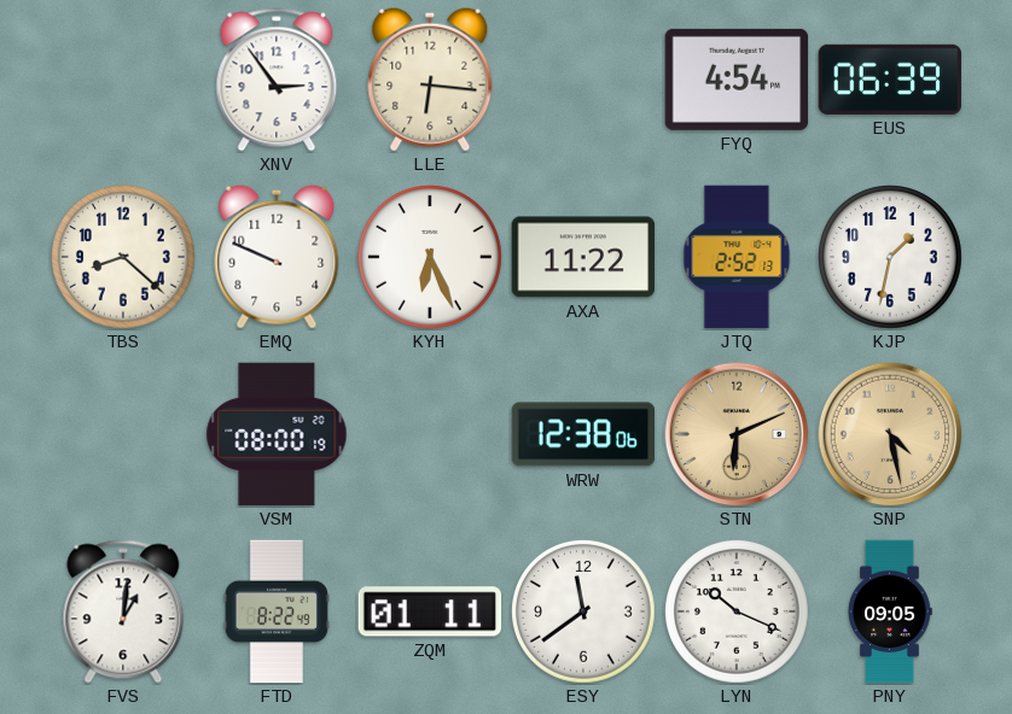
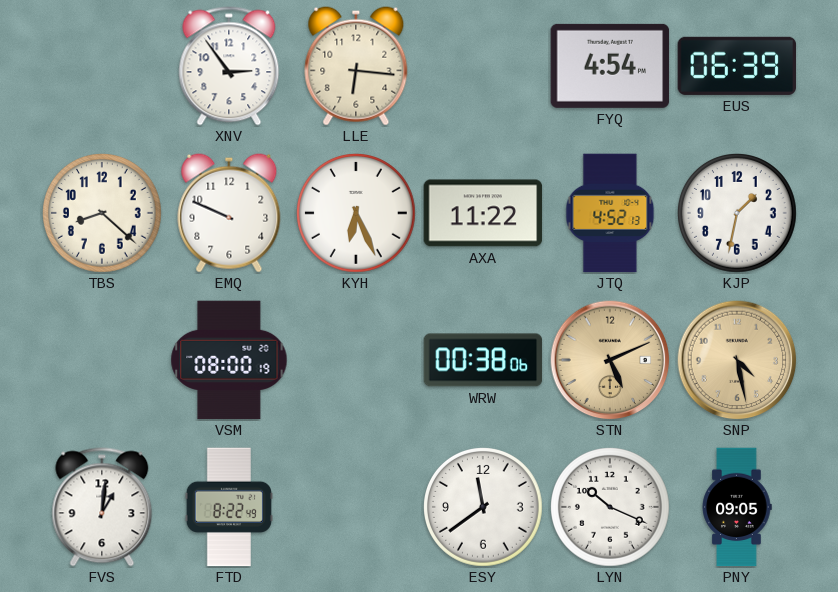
JTQ: 2:52 -> 4:52 (610, 213)
WRW: 12:38 -> 00:38 (483, 360)
STN: 6:11 -> 5:11 (610, 360)
ZQM: 01:11 -> none (430, 611)
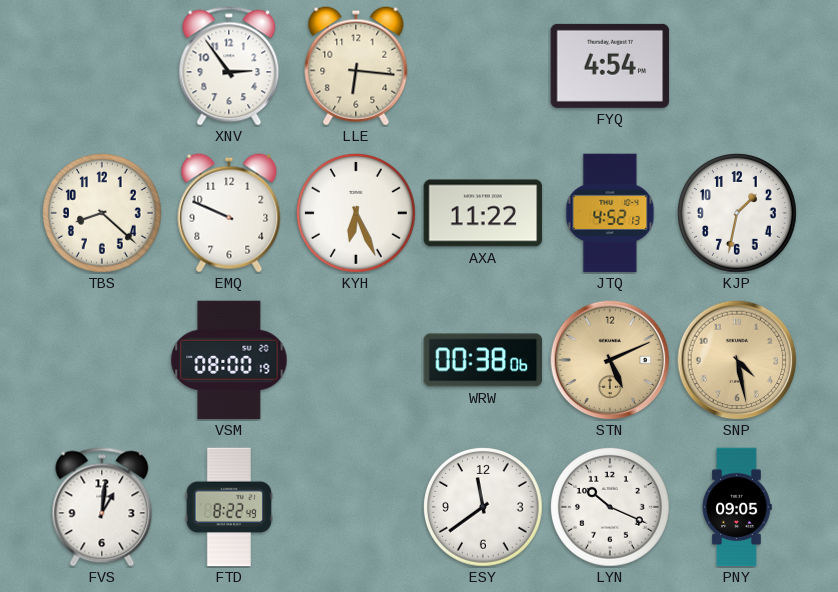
EUS: 06:39 -> none (737, 66)
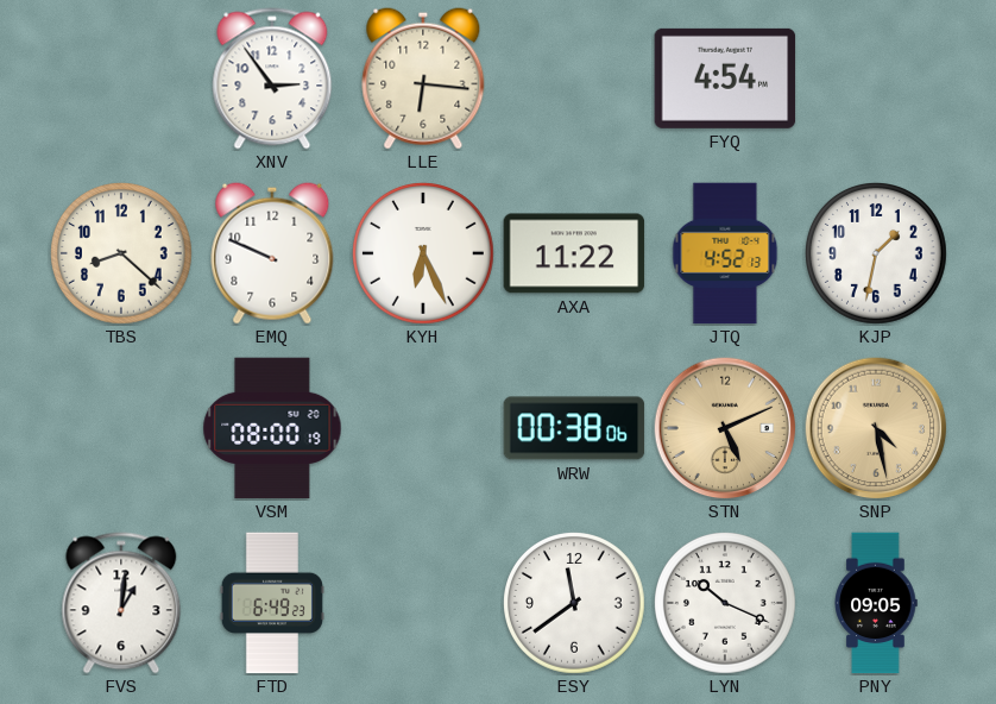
FTD: 8:22 -> 6:49 (272, 603)
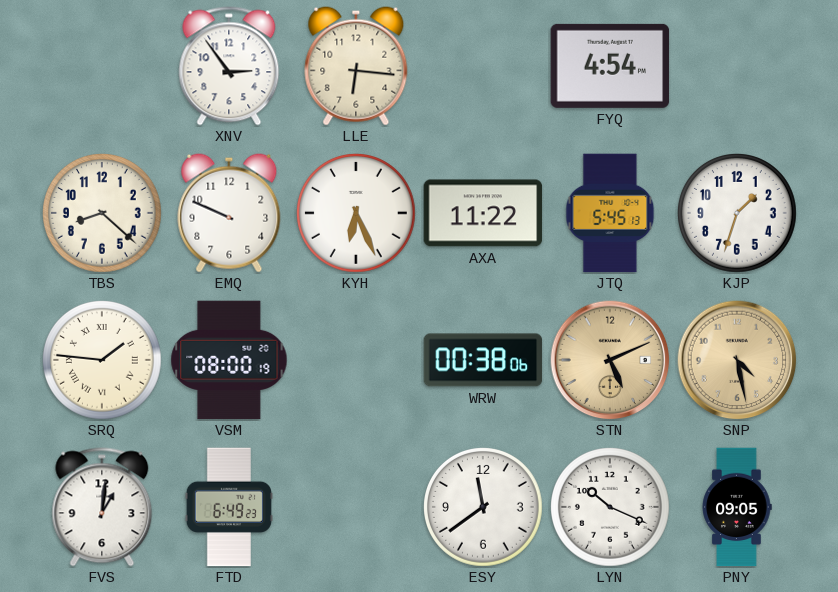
JTQ: 4:52 -> 5:45 (610, 213)
KJP: 1:32 -> 1:33 (738, 214)
SRQ: none -> 1:46 (103, 361)
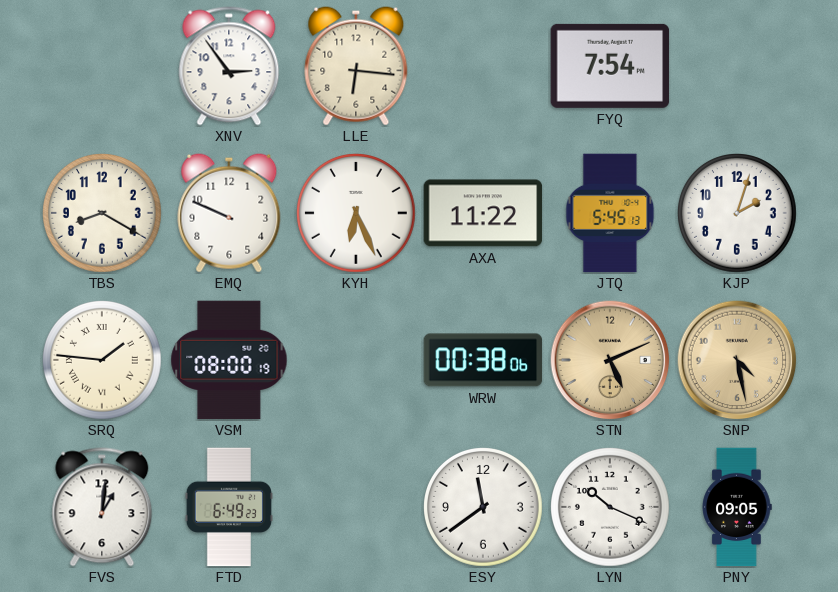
FYQ: 4:54 -> 7:54 (610, 66)
TBS: 8:22 -> 8:20 (103, 214)
KJP: 1:33 -> 2:03 (738, 214)
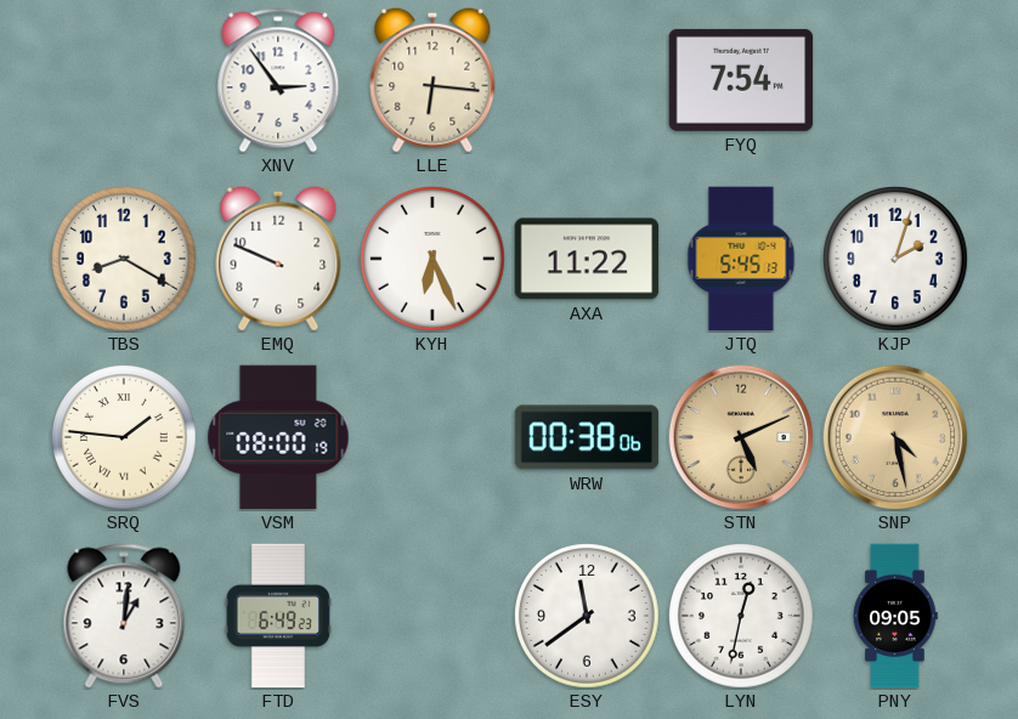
LYN: 10:19 -> 12:32 (742, 617)
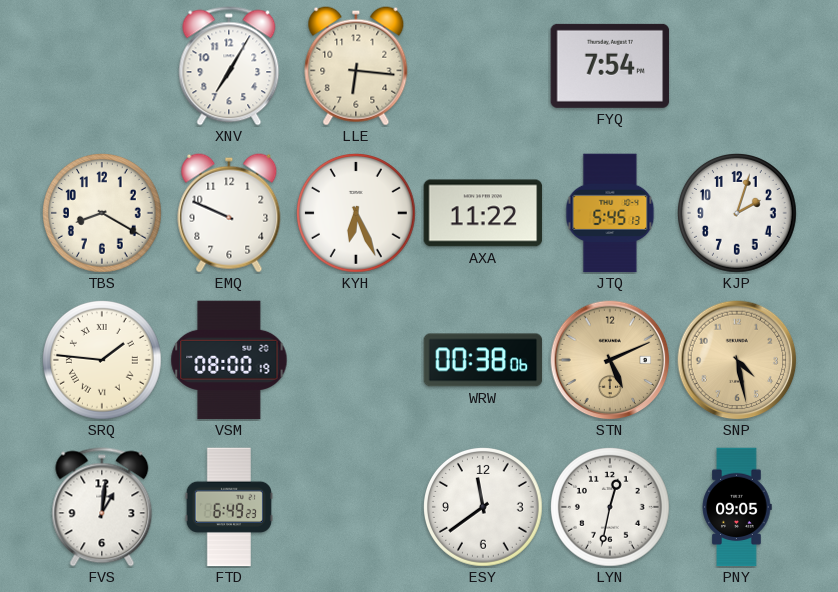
XNV: 2:54 -> 7:05 (229, 66)
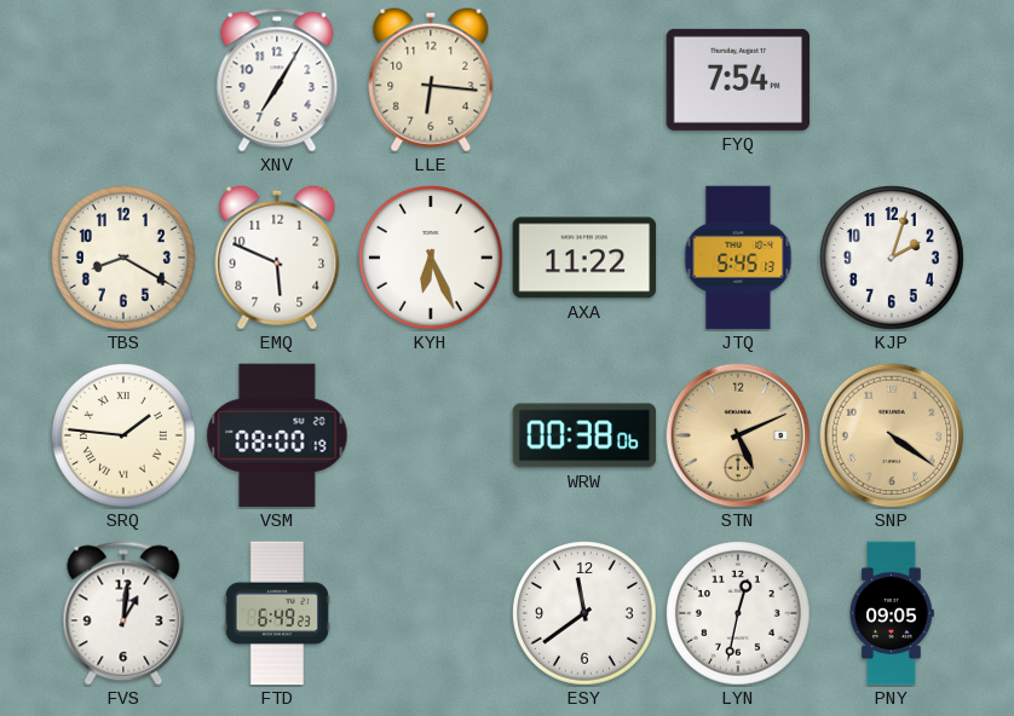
EMQ: 9:49 -> 5:49 (277, 258)
SNP: 4:28 -> 4:21 (892, 435)
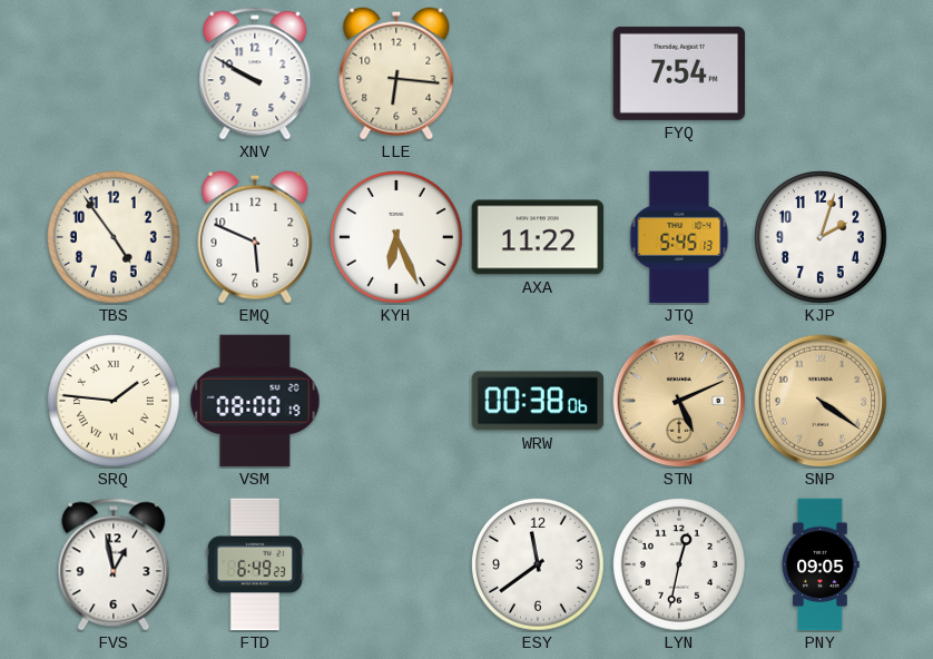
XNV: 7:05 -> 9:50 (255, 73)
TBS: 8:20 -> 4:54 (115, 238)
FVS: 1:01 -> 12:58 (114, 564)
